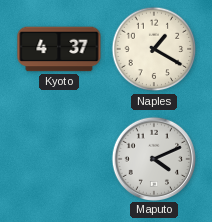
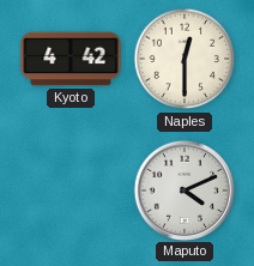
Kyoto: 4:37 -> 4:42 (71, 59)
Naples: 1:20 -> 12:30 (185, 59)
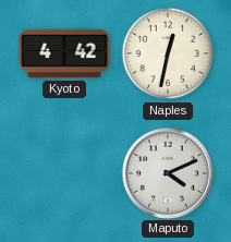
Naples: 12:30 -> 12:32 (168, 53)
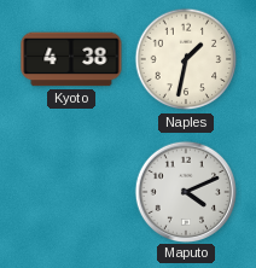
Kyoto: 4:42 -> 4:38 (71, 59)
Naples: 12:32 -> 1:32 (186, 59)
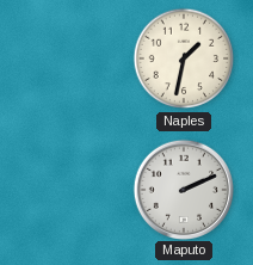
Kyoto: 4:38 -> none (71, 59)
Maputo: 4:11 -> 2:11 (183, 189)
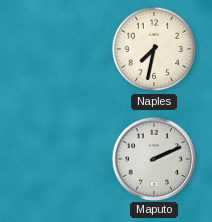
Naples: 1:32 -> 7:32 (154, 49)
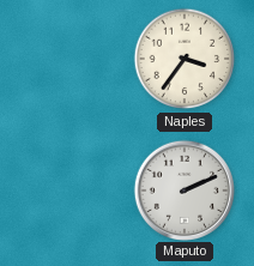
Naples: 7:32 -> 3:36 (185, 59)
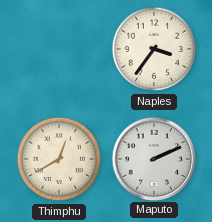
Thimphu: none -> 12:40 (59, 159)
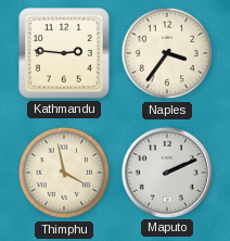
Kathmandu: none -> 2:46 (65, 54)
Thimphu: 12:40 -> 3:58 (64, 173)
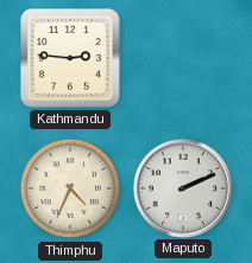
Naples: 3:36 -> none (167, 53)
Thimphu: 3:58 -> 4:34 (70, 188)
